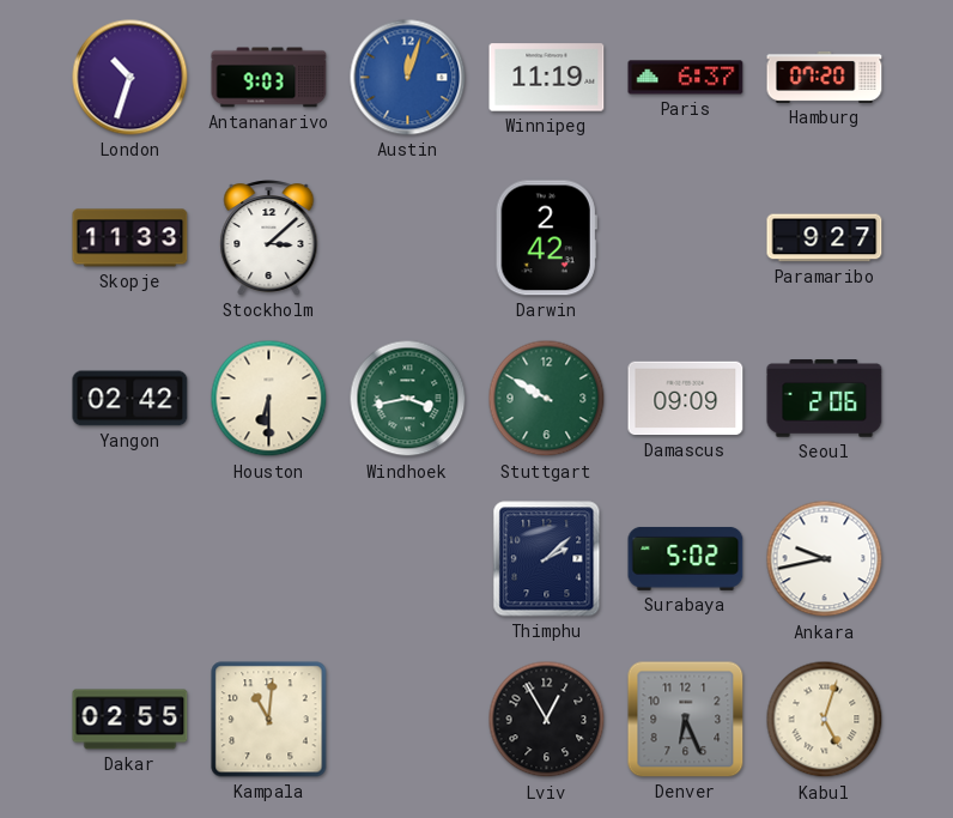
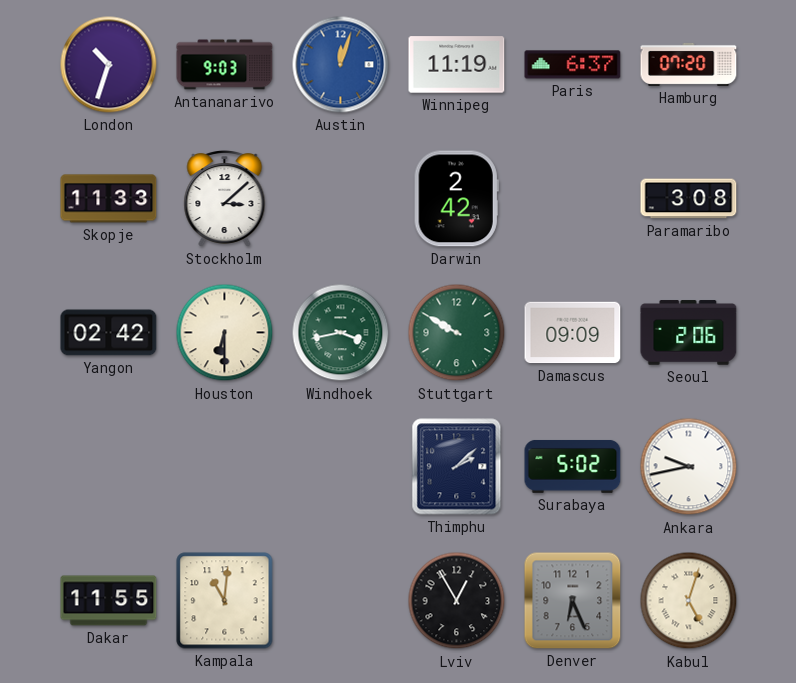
Paramaribo: 9:27 -> 3:08 (689, 199)
Dakar: 02:55 -> 11:55 (109, 601)
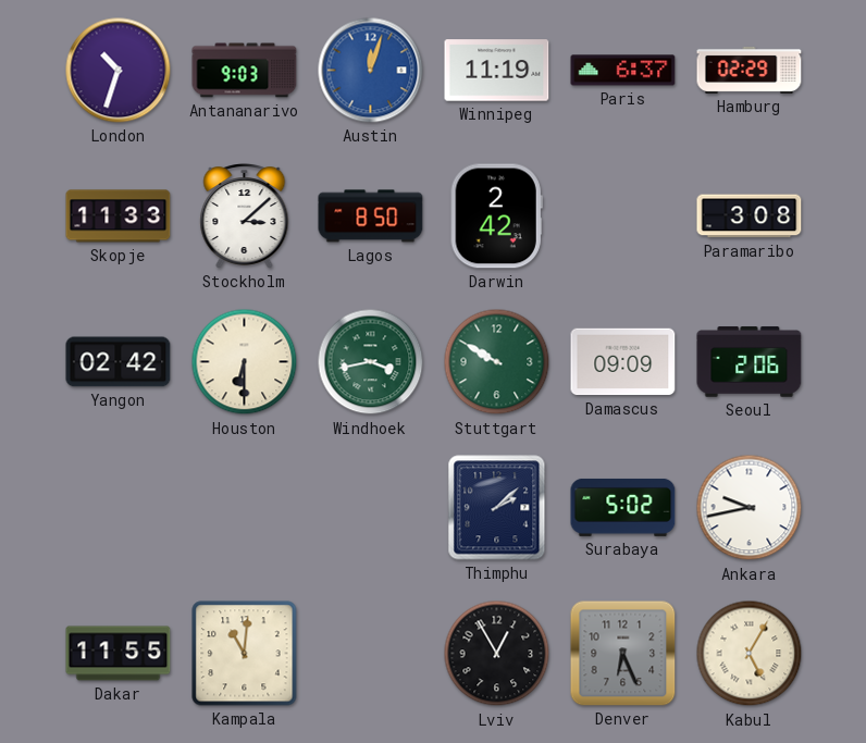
Hamburg: 07:20 -> 02:29 (750, 70)
Lagos: none -> 8:50 (371, 216)
Kabul: 5:03 -> 5:05 (750, 654)
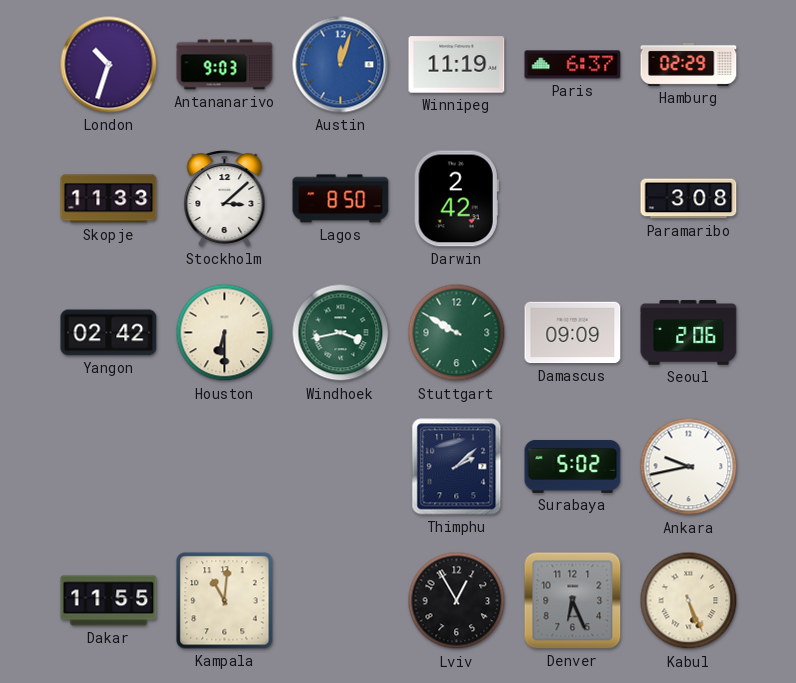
Kabul: 5:05 -> 5:26 (689, 601)
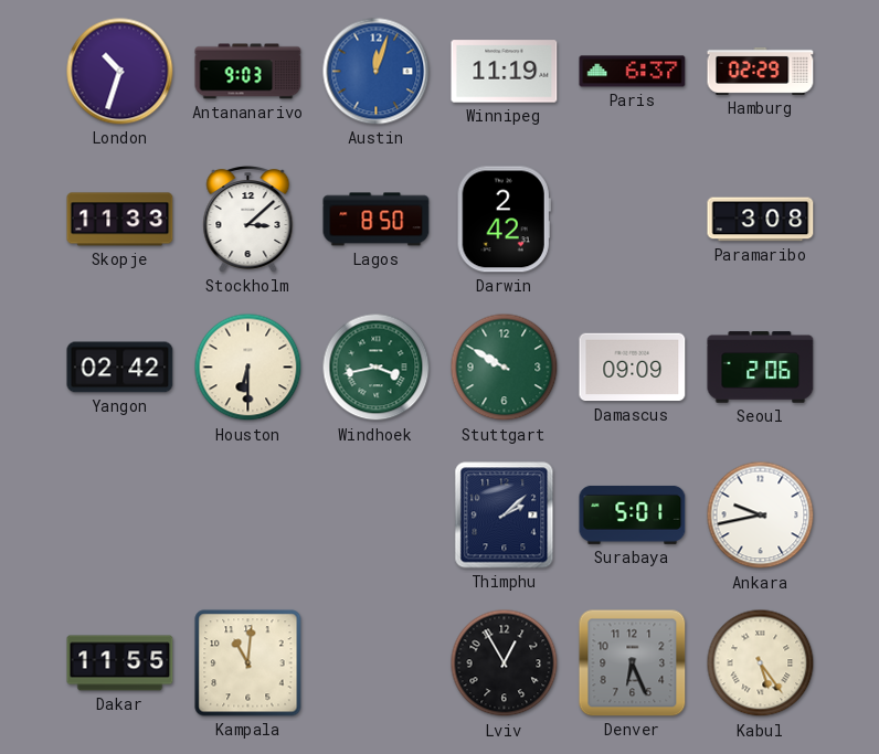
Surabaya: 5:02 -> 5:01 (633, 514)
Kabul: 5:26 -> 5:24 (761, 663)
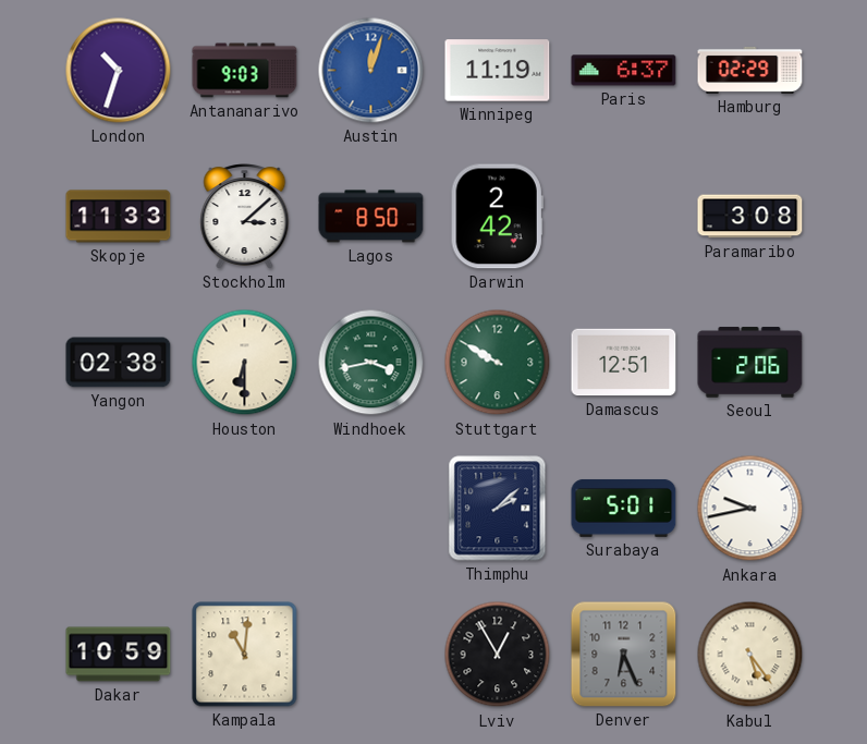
Yangon: 02:42 -> 02:38 (119, 363)
Damascus: 09:09 -> 12:51 (624, 363)
Dakar: 11:55 -> 10:59 (119, 655)
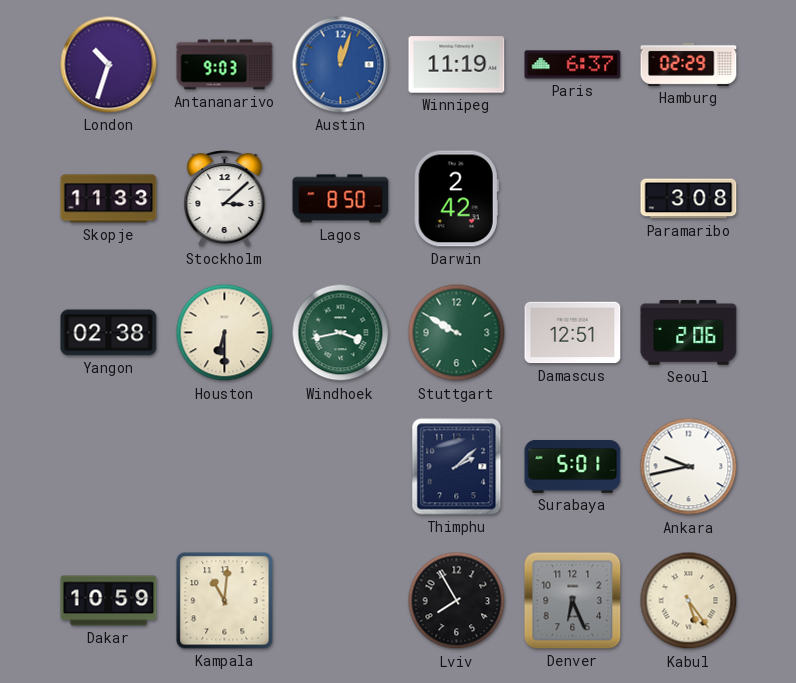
Lviv: 12:55 -> 7:55 (457, 601)
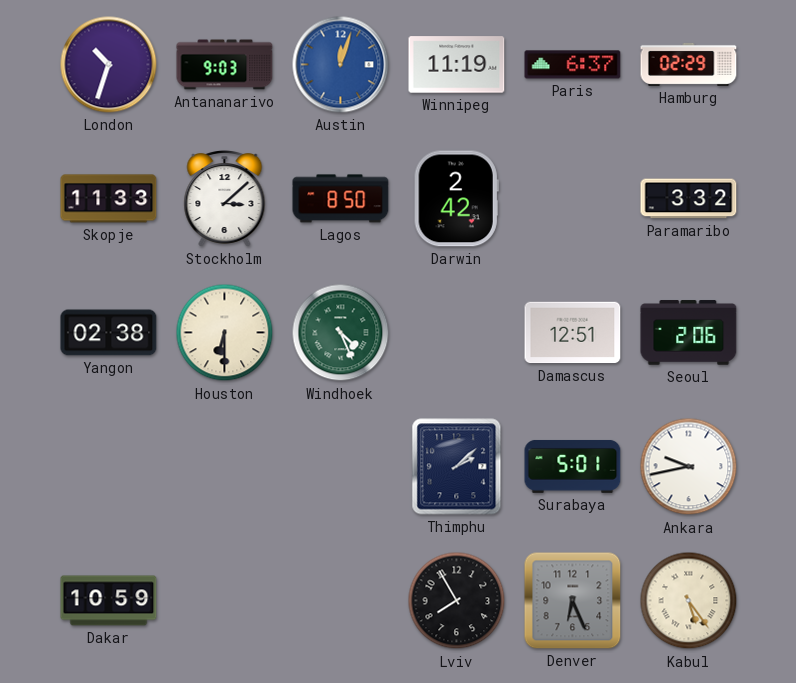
Paramaribo: 3:08 -> 3:32 (689, 199)
Windhoek: 3:43 -> 4:26 (341, 333)
Stuttgart: 9:50 -> none (457, 333)
Kampala: 11:01 -> none (225, 601)
